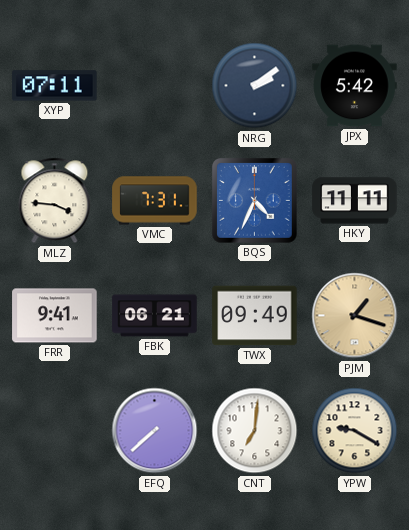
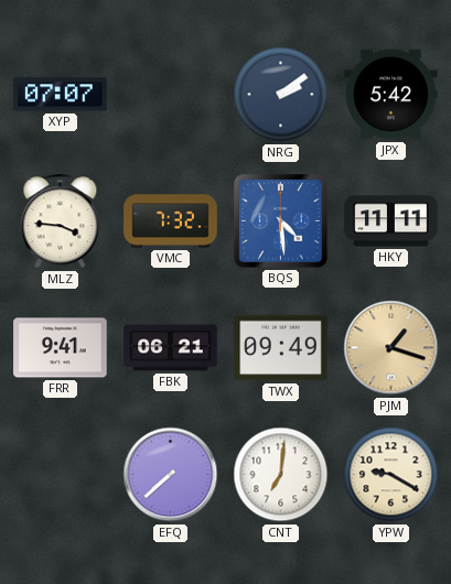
XYP: 07:11 -> 07:07 (61, 95)
VMC: 7:31 -> 7:32 (171, 221)
BQS: 4:34 -> 4:29 (281, 221)
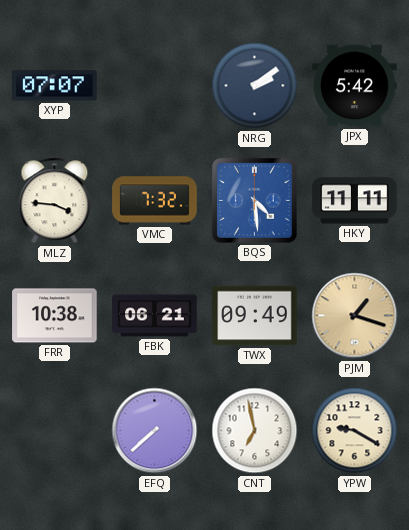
FRR: 9:41 -> 10:38 (55, 316)
CNT: 7:01 -> 6:58 (255, 431)
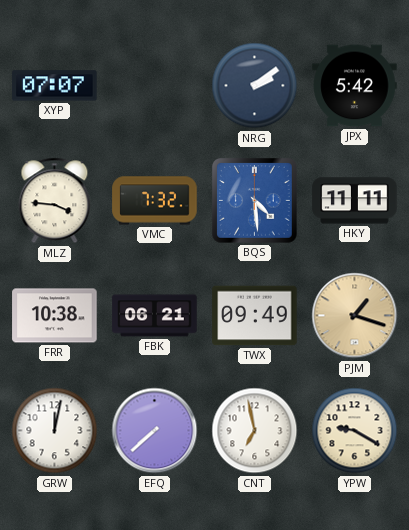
GRW: none -> 12:02 (55, 431)
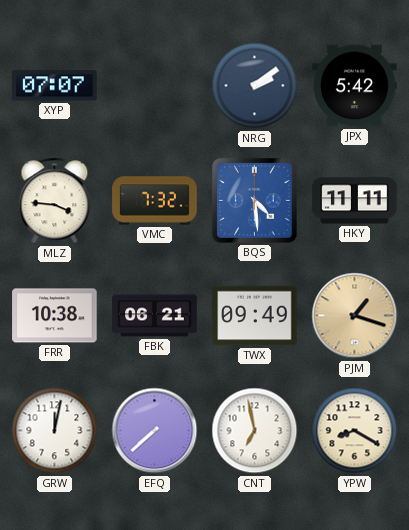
YPW: 9:20 -> 8:20 (355, 431)
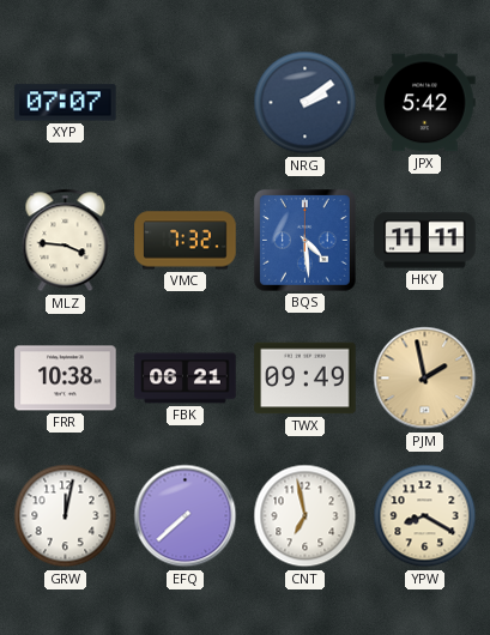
PJM: 1:18 -> 1:58 (425, 379)
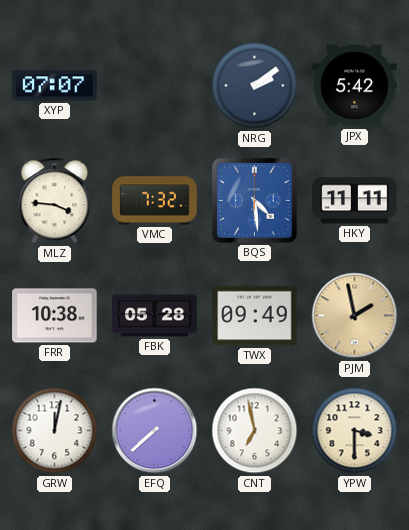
FBK: 06:21 -> 05:28 (155, 316)
YPW: 8:20 -> 3:30 (355, 431)
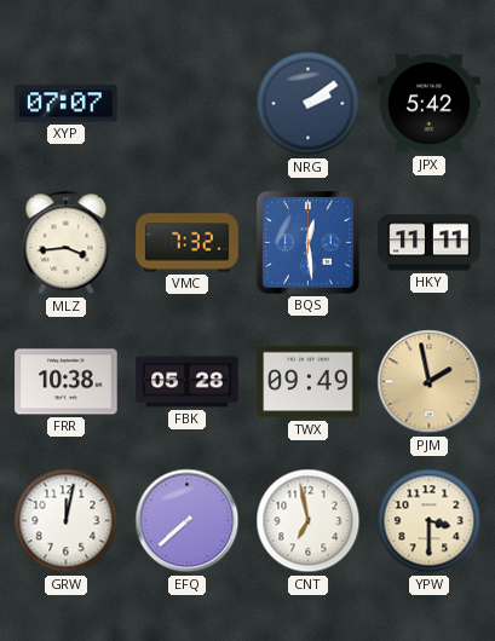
MLZ: 3:46 -> 3:44 (67, 243)
BQS: 4:29 -> 12:29 (309, 243)
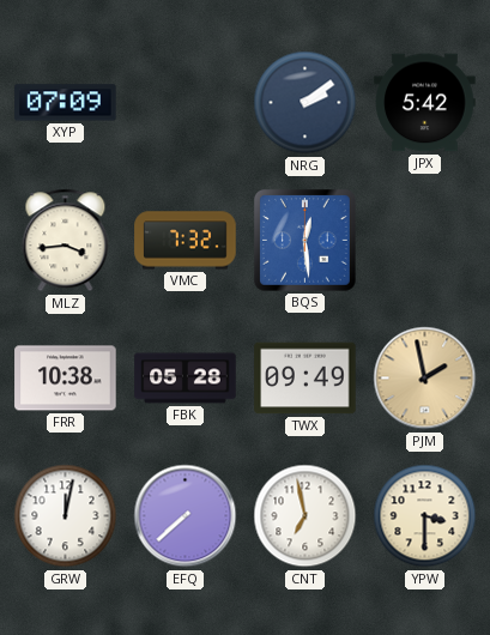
XYP: 07:07 -> 07:09 (66, 103)
HKY: 11:11 -> none (430, 243)
